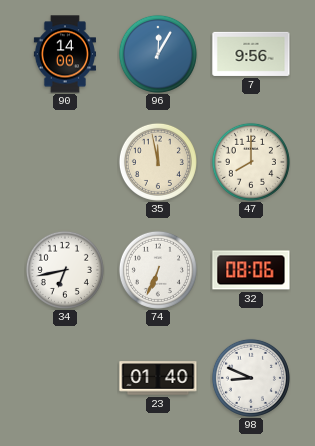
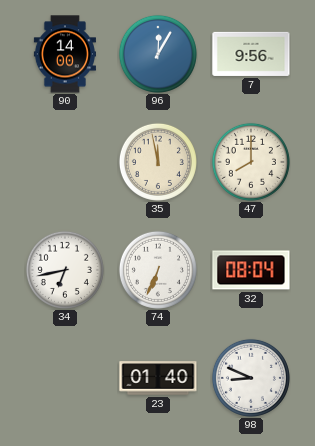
32: 08:06 -> 08:04 (251, 270)
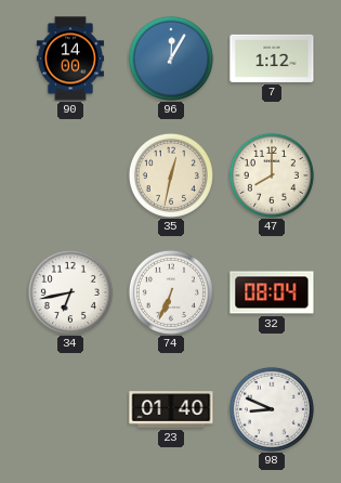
7: 9:56 -> 1:12 (272, 58)
35: 11:58 -> 12:32 (171, 175)
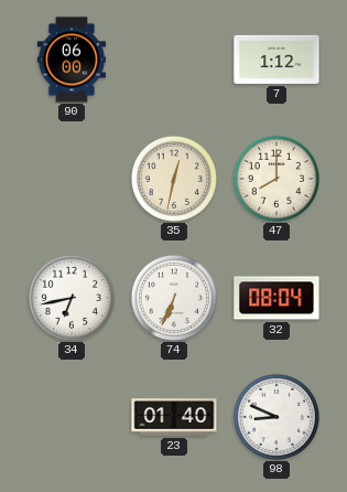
90: 14:00 -> 06:00 (72, 60)
96: 12:05 -> none (171, 58)
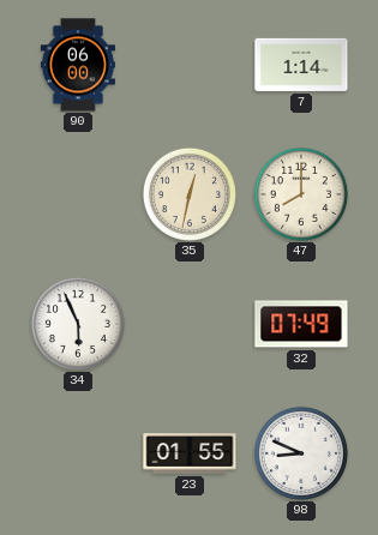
7: 1:12 -> 1:14 (301, 65)
34: 6:43 -> 5:56 (78, 324)
74: 6:34 -> none (174, 298)
32: 08:04 -> 07:49 (301, 324)
23: 01:40 -> 01:55 (190, 453)
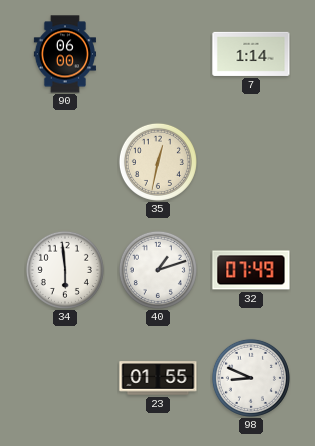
47: 8:00 -> none (301, 194)
34: 5:56 -> 5:59 (65, 270)
40: none -> 1:12 (158, 270)
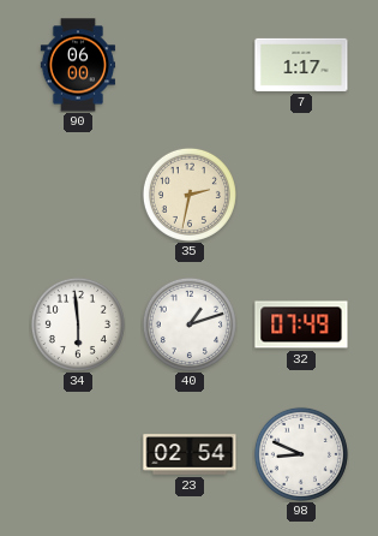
7: 1:14 -> 1:17 (301, 65)
35: 12:32 -> 2:32 (190, 195)
23: 01:55 -> 02:54 (190, 454)
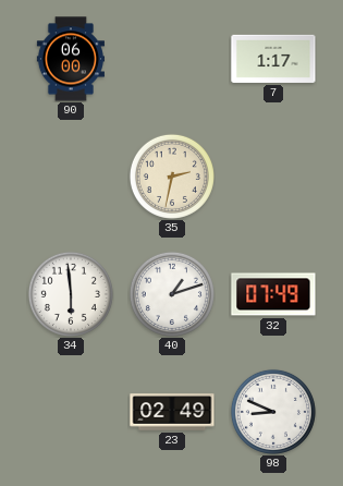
23: 02:54 -> 02:49 (172, 412)
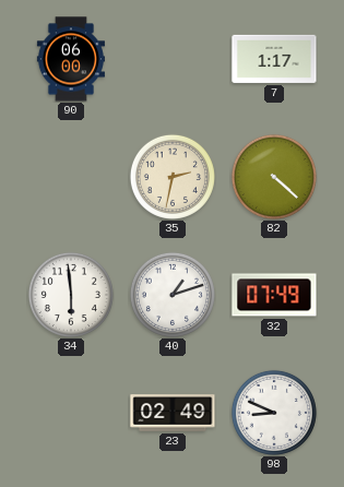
82: none -> 4:22 (274, 177)
